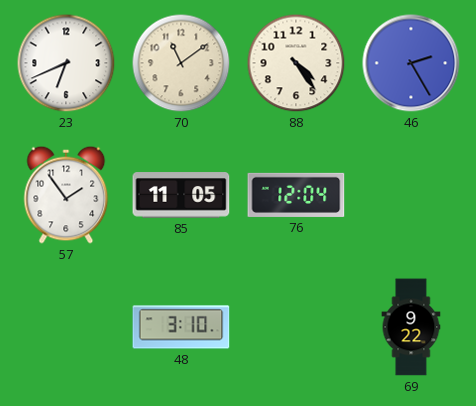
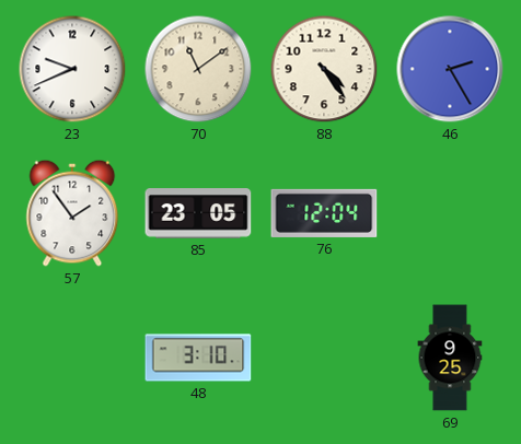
23: 6:41 -> 9:41 (72, 69)
85: 11:05 -> 23:05 (198, 213)
69: 9:22 -> 9:25 (450, 358)
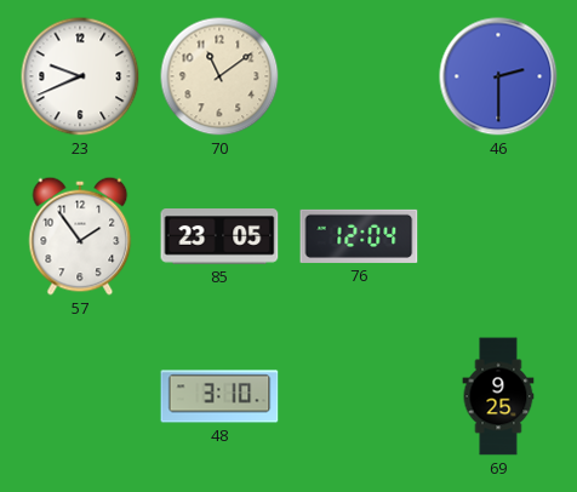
88: 4:24 -> none (324, 69)
46: 2:25 -> 2:30 (498, 76)
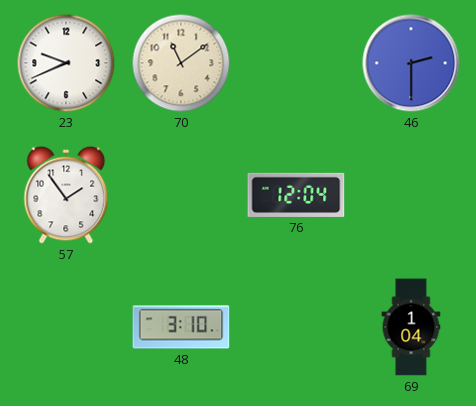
85: 23:05 -> none (219, 236)
69: 9:25 -> 1:04 (411, 327)
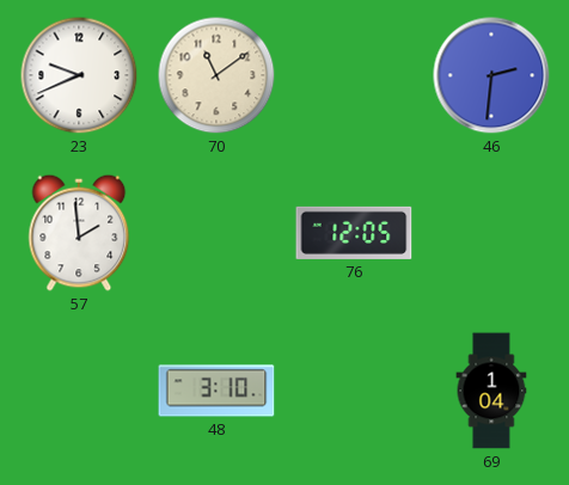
46: 2:30 -> 2:31 (491, 75)
57: 1:54 -> 1:59 (79, 233)
76: 12:04 -> 12:05 (354, 233)
